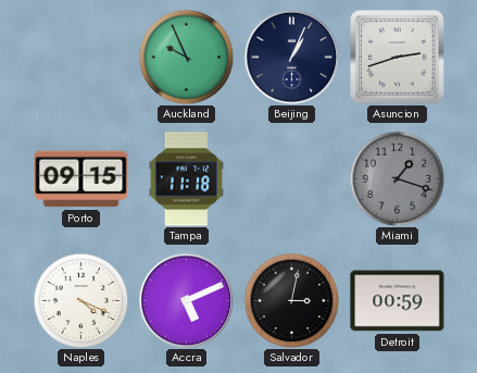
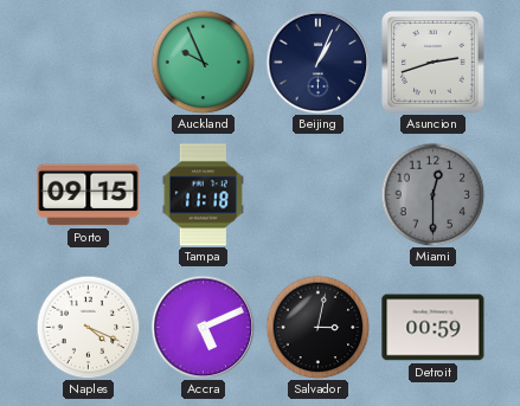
Miami: 1:18 -> 12:30 (432, 194)
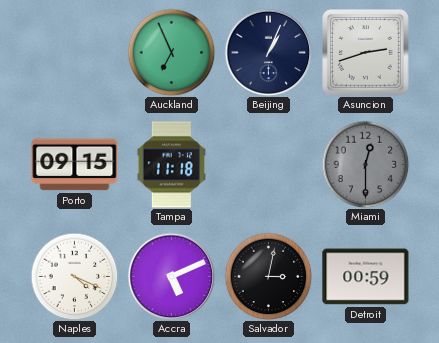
Auckland: 9:56 -> 6:56 (171, 52)
